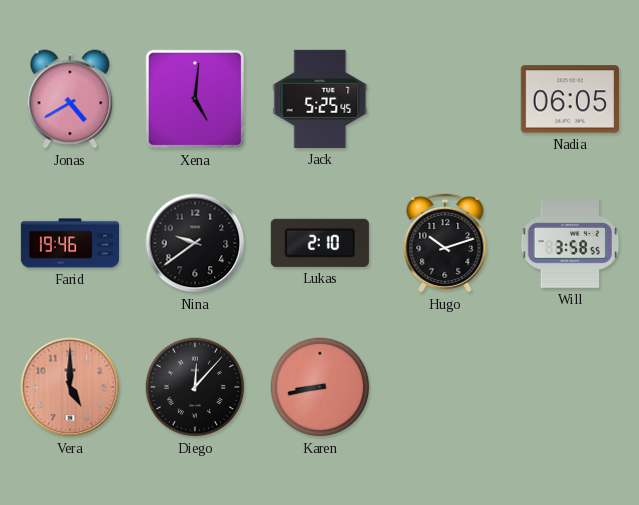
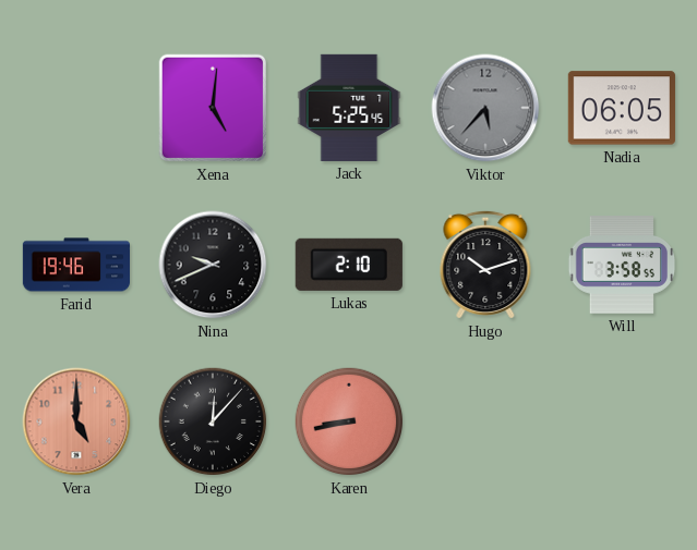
Jonas: 4:40 -> none (70, 99)
Viktor: none -> 5:37 (485, 108)
Nina: 9:39 -> 9:41 (213, 265)
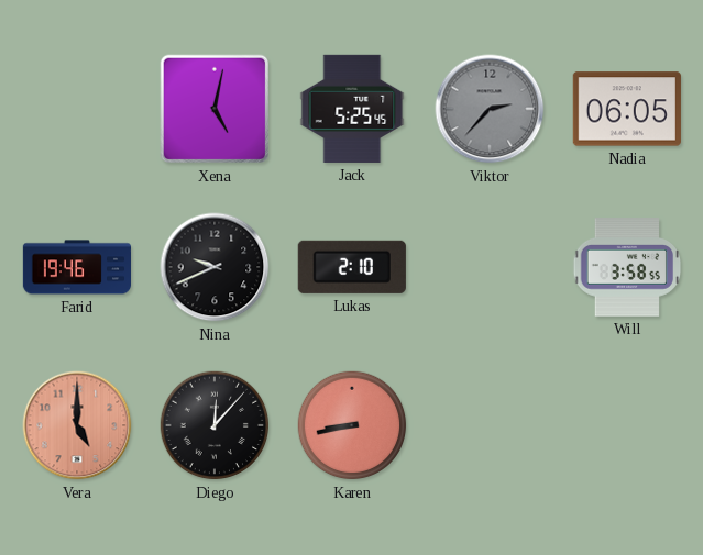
Xena: 5:01 -> 5:02 (215, 109)
Viktor: 5:37 -> 2:37 (490, 109)
Hugo: 10:12 -> none (485, 265)
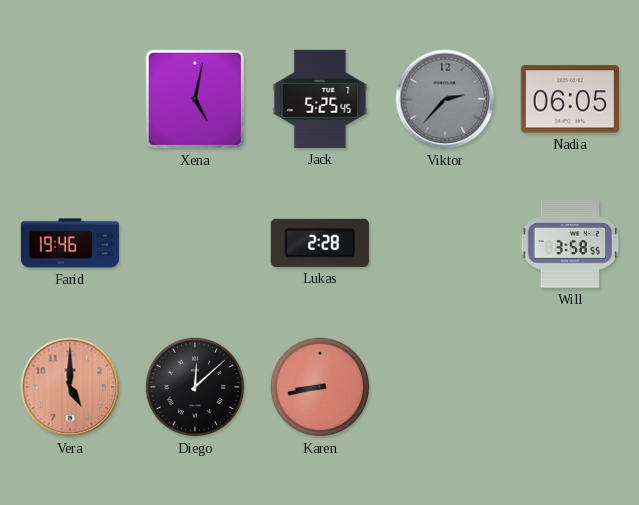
Nina: 9:41 -> none (215, 267)
Lukas: 2:10 -> 2:28 (320, 243)
Diego: 12:07 -> 12:08 (195, 387)
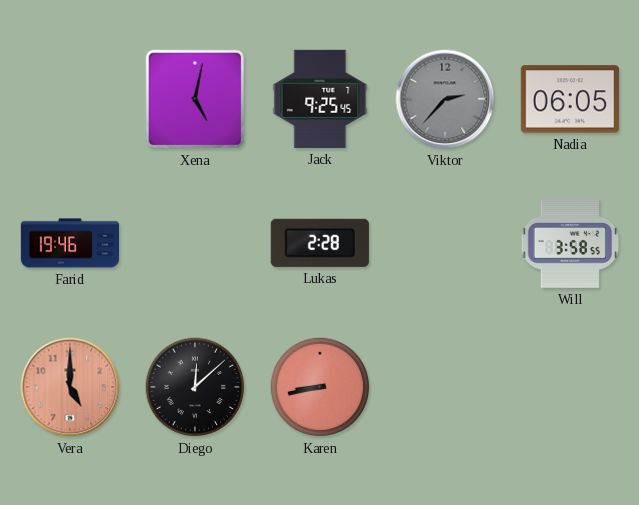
Jack: 5:25 -> 9:25 (320, 99)
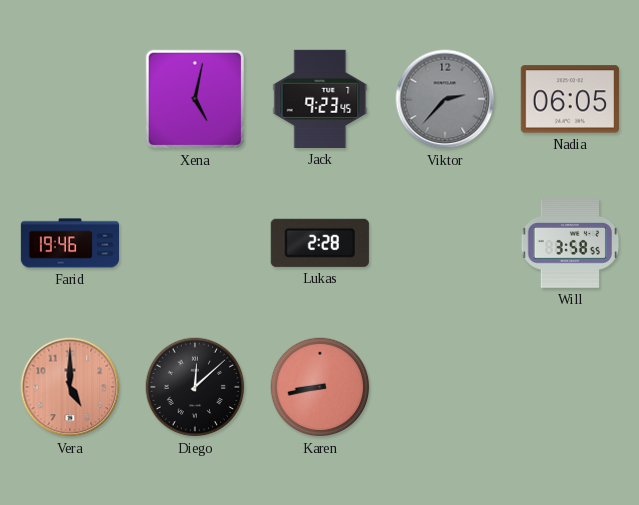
Jack: 9:25 -> 9:23 (320, 99)
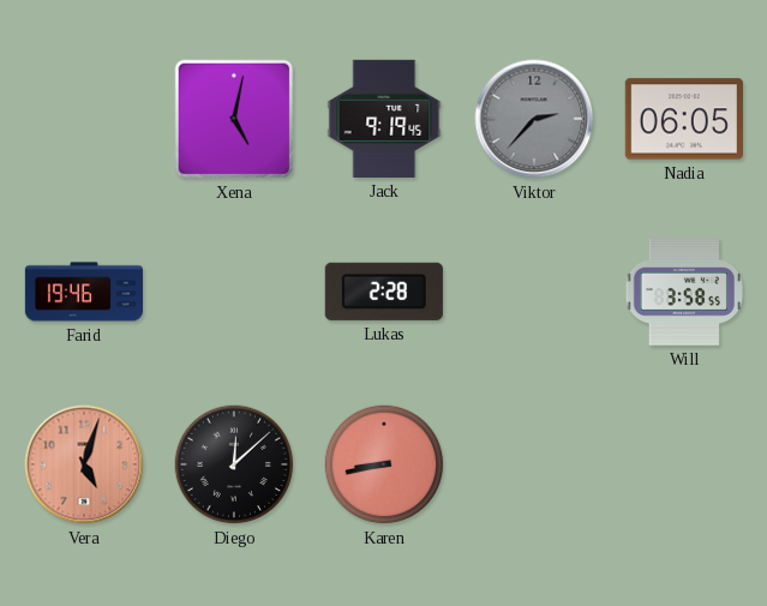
Jack: 9:23 -> 9:19 (384, 119)
Vera: 5:00 -> 5:03 (84, 464)
